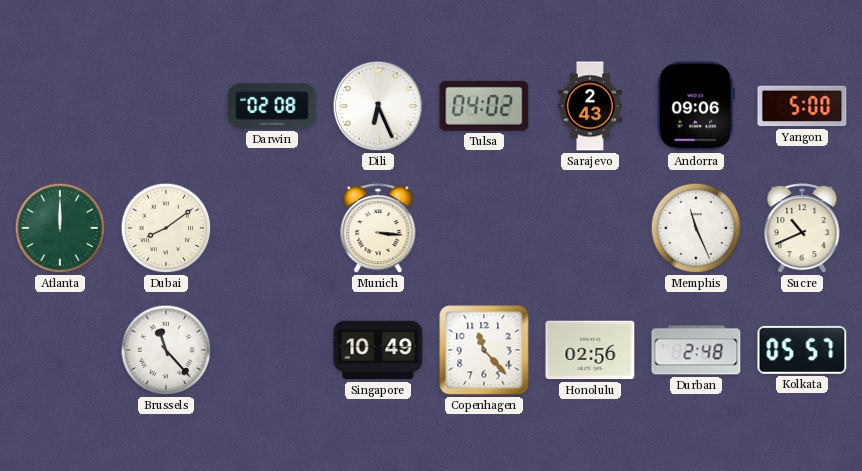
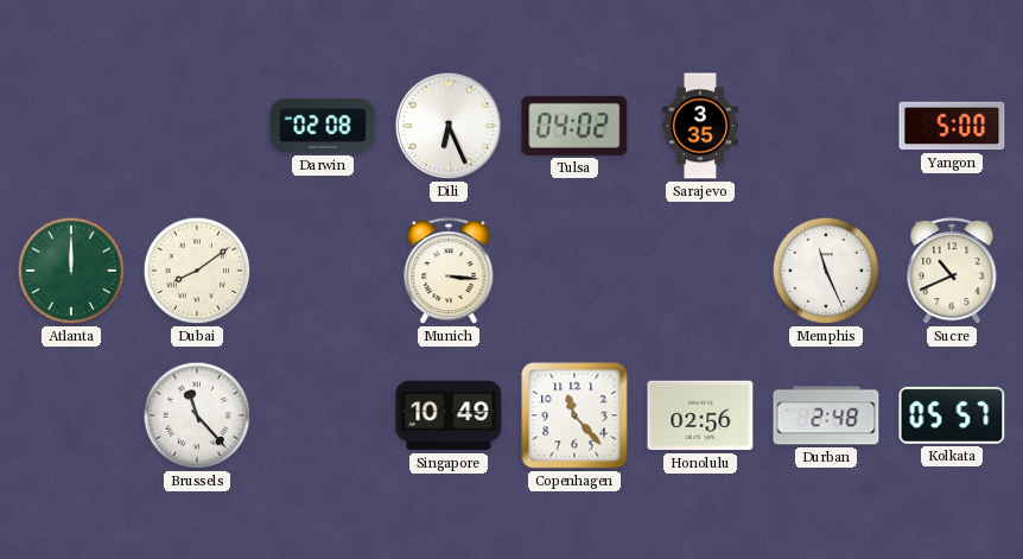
Sarajevo: 2:43 -> 3:35 (700, 126)
Andorra: 09:06 -> none (696, 106)
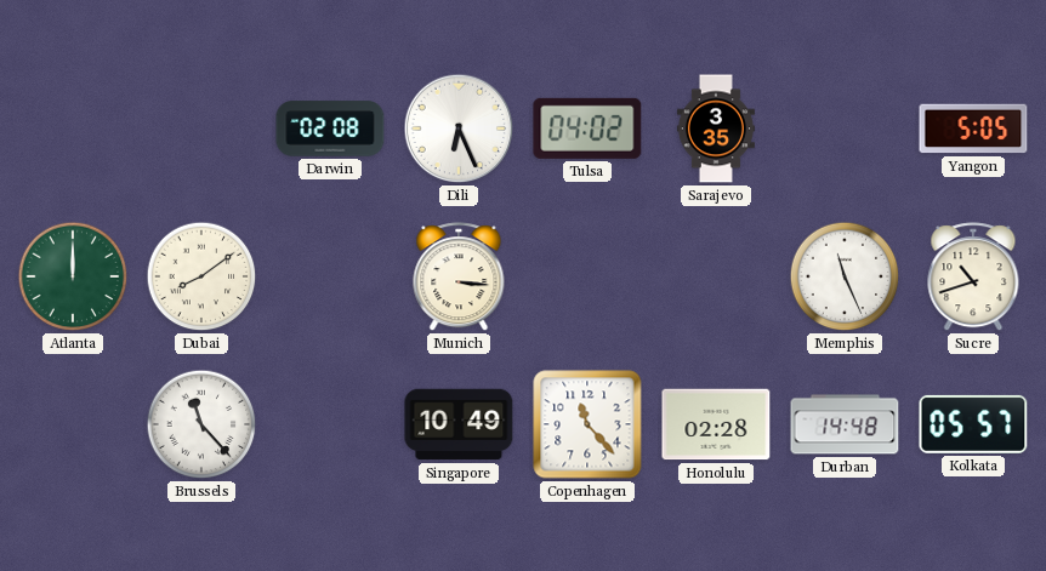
Yangon: 5:00 -> 5:05 (973, 129)
Sucre: 10:41 -> 10:42 (973, 278)
Honolulu: 02:56 -> 02:28 (716, 424)
Durban: 2:48 -> 14:48 (845, 424)
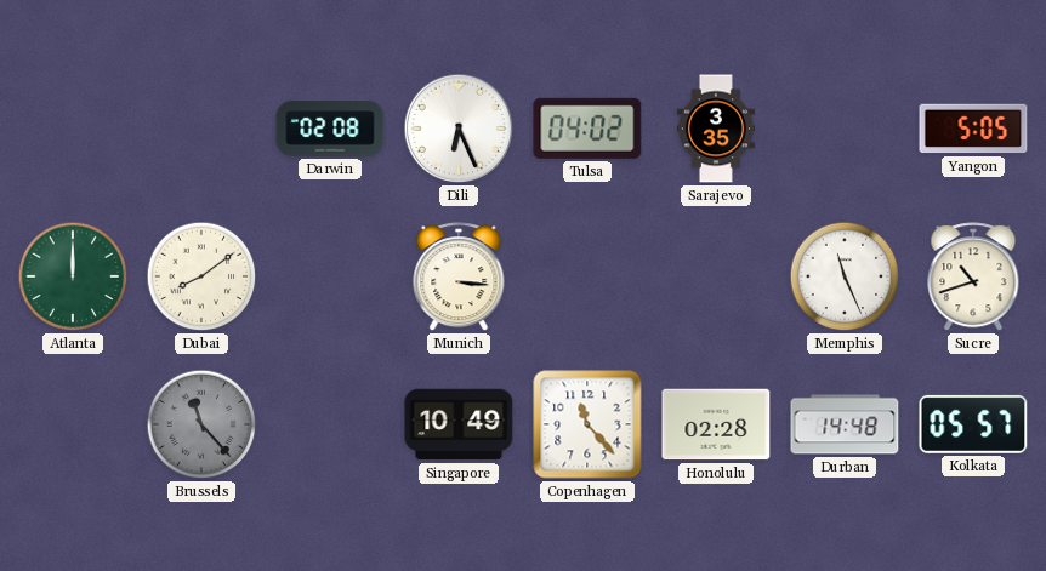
Brussels dial: white -> grey (201, 424)
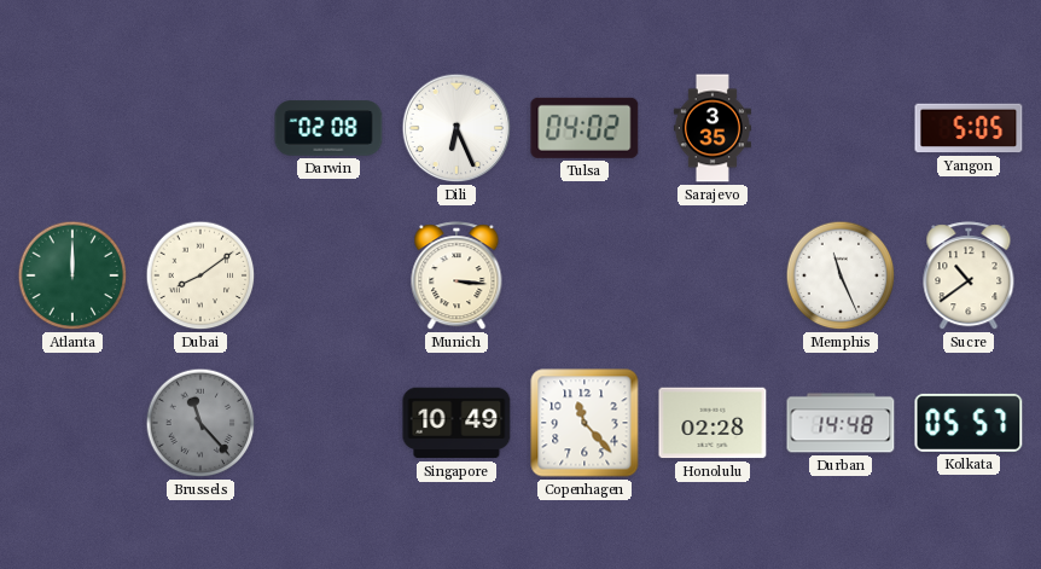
Sucre: 10:42 -> 10:39 (969, 277)
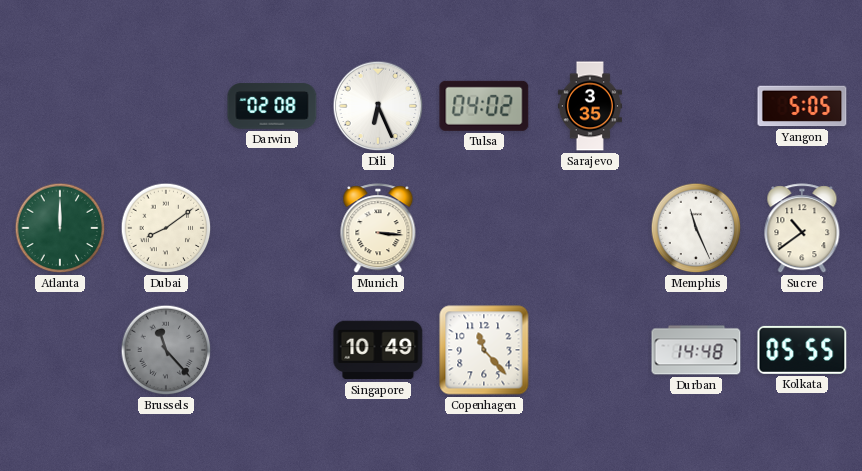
Honolulu: 02:28 -> none (713, 423)
Kolkata: 05:57 -> 05:55 (802, 350)
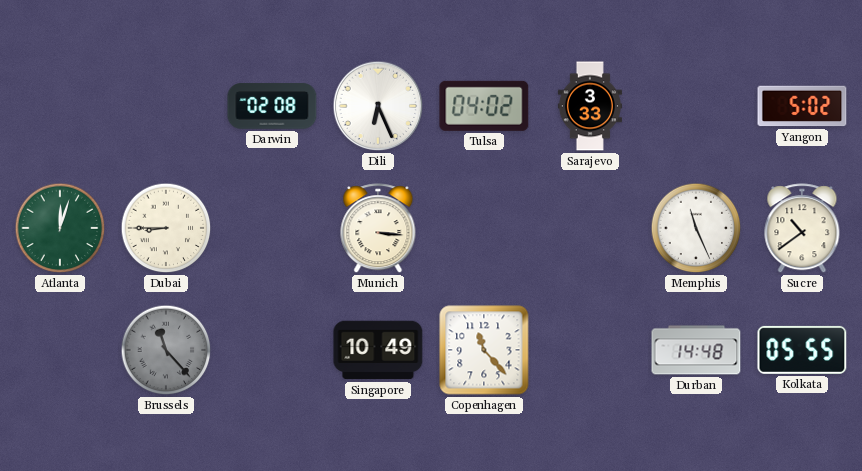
Sarajevo: 3:35 -> 3:33 (590, 106)
Yangon: 5:05 -> 5:02 (802, 106)
Atlanta: 12:00 -> 12:03 (60, 228)
Dubai: 8:09 -> 8:45 (166, 228)
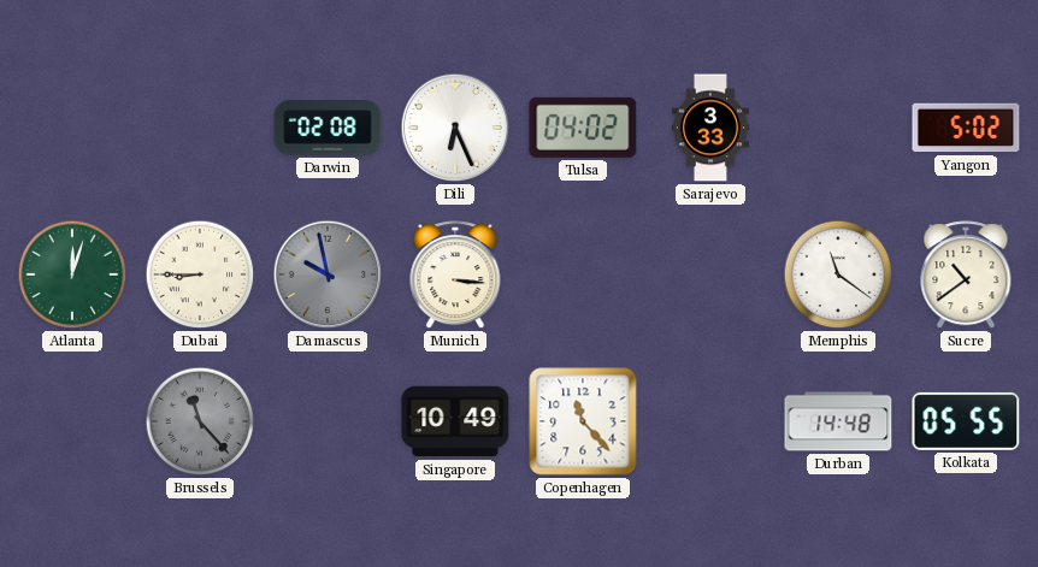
Damascus: none -> 9:58 (328, 274)
Memphis: 11:26 -> 11:21 (838, 274)
